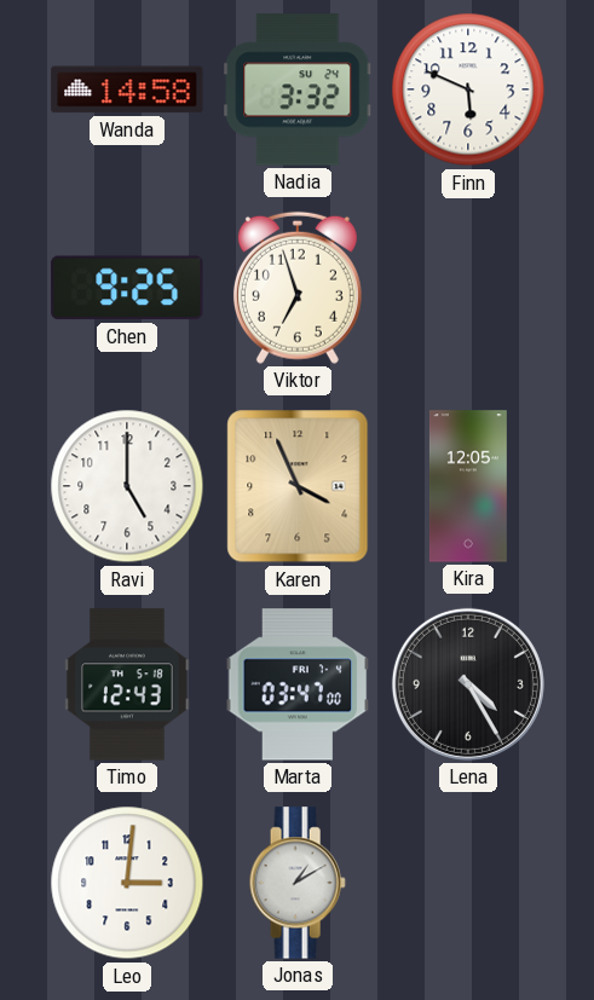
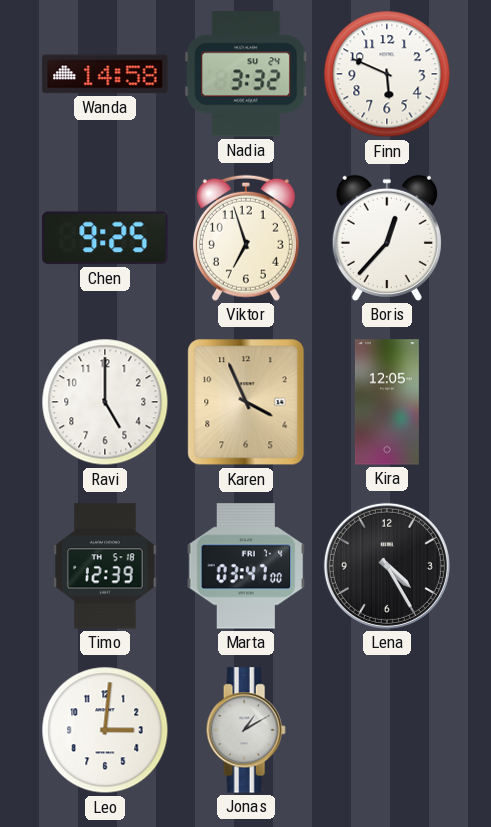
Boris: none -> 12:37 (387, 238)
Timo: 12:43 -> 12:39 (105, 566)
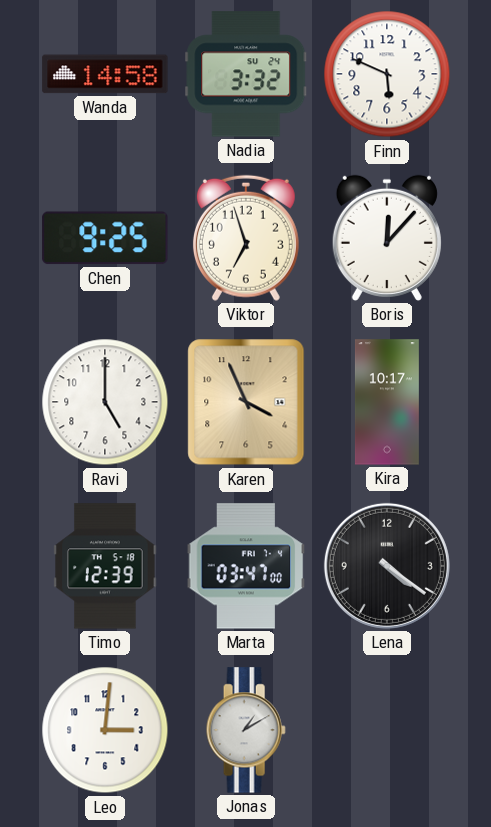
Boris: 12:37 -> 12:07 (387, 238)
Kira: 12:05 -> 10:17 (387, 402)
Lena: 4:25 -> 4:21 (387, 566)
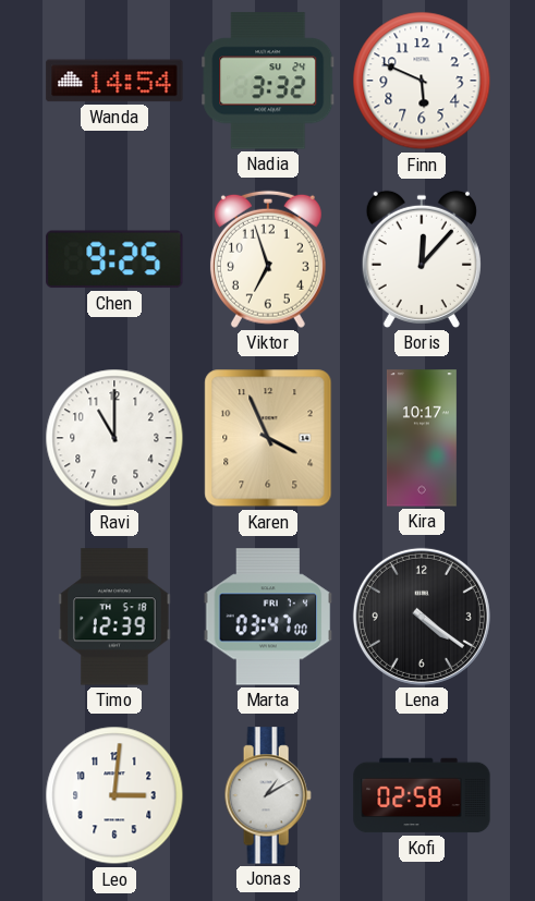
Wanda: 14:58 -> 14:54 (114, 81)
Ravi: 5:00 -> 11:00 (114, 438)
Kofi: none -> 02:58 (422, 795)
